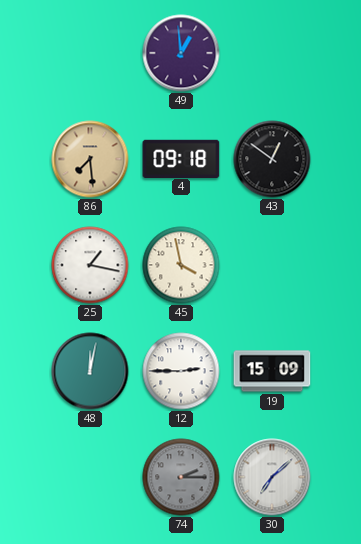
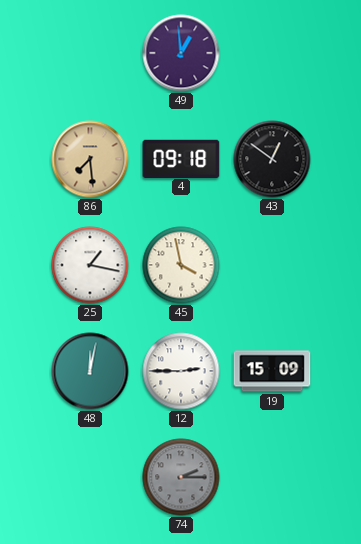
30: 7:08 -> none (272, 477)
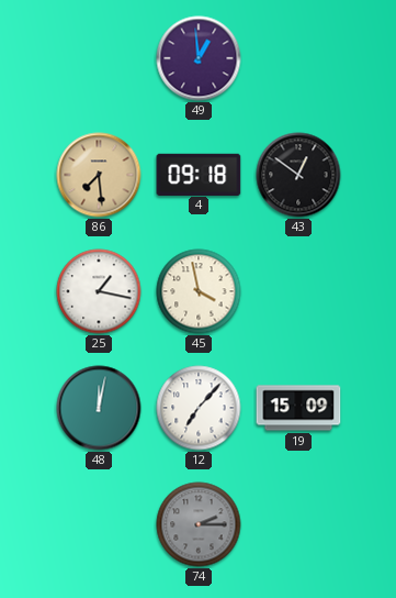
12: 2:45 -> 7:07 (199, 408)
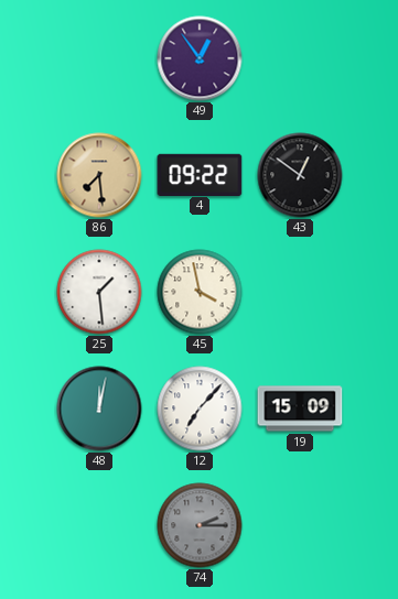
49: 12:59 -> 12:54 (200, 58)
4: 09:18 -> 09:22 (200, 174)
25: 1:17 -> 1:29 (99, 292)
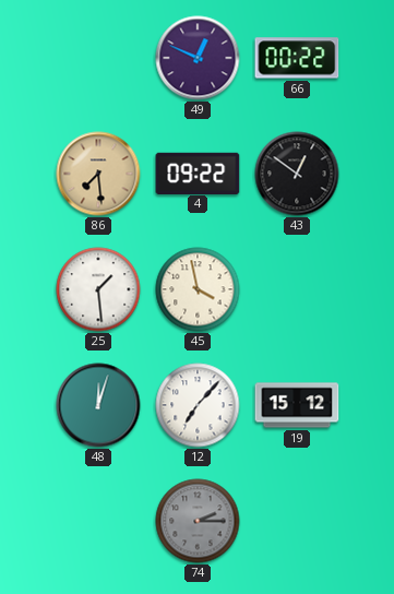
49: 12:54 -> 12:49 (198, 58)
66: none -> 00:22 (297, 58)
48: 12:02 -> 12:03 (98, 405)
19: 15:09 -> 15:12 (297, 405)
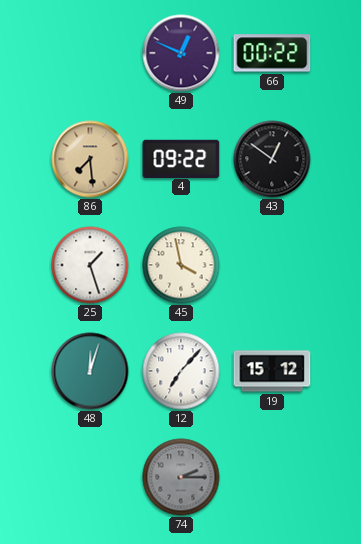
25: 1:29 -> 1:27 (90, 265)
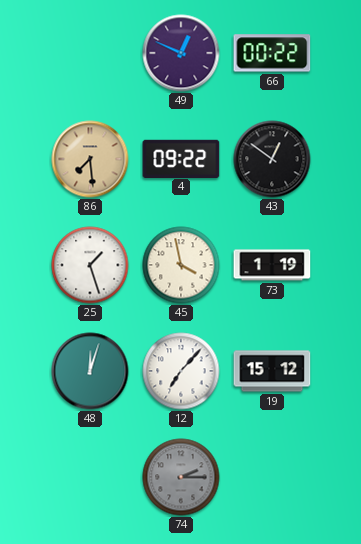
73: none -> 1:19 (272, 265)
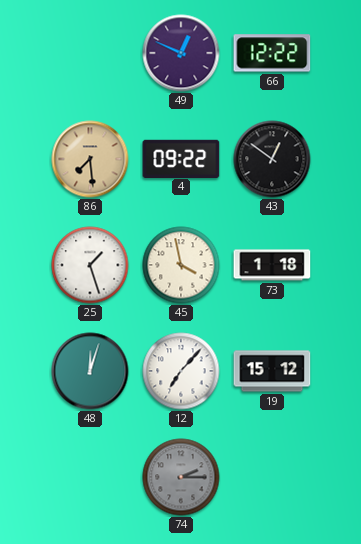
66: 00:22 -> 12:22 (272, 53)
73: 1:19 -> 1:18 (272, 265)
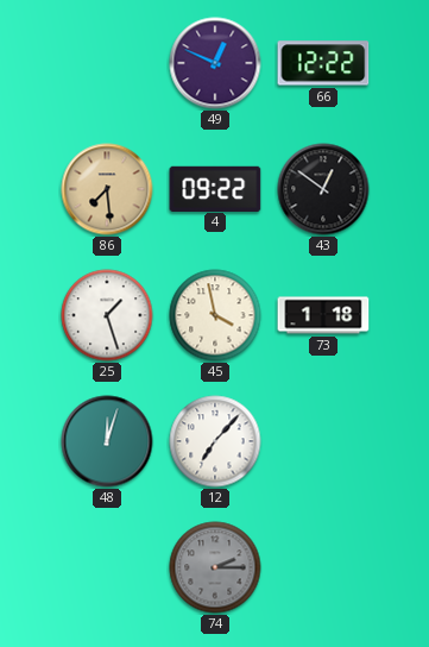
19: 15:12 -> none (272, 371)
